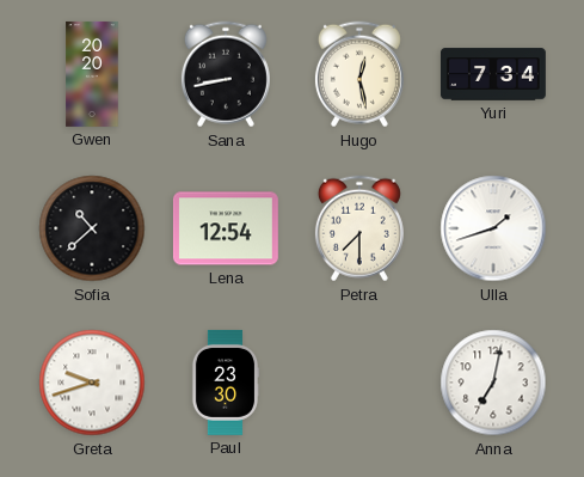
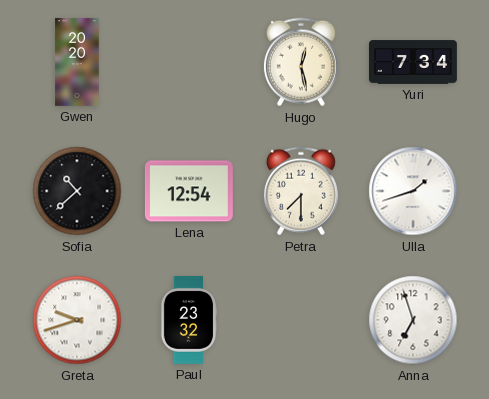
Sana: 8:43 -> none (226, 74)
Paul: 23:30 -> 23:32 (189, 320)
Anna: 7:02 -> 6:57 (413, 320)
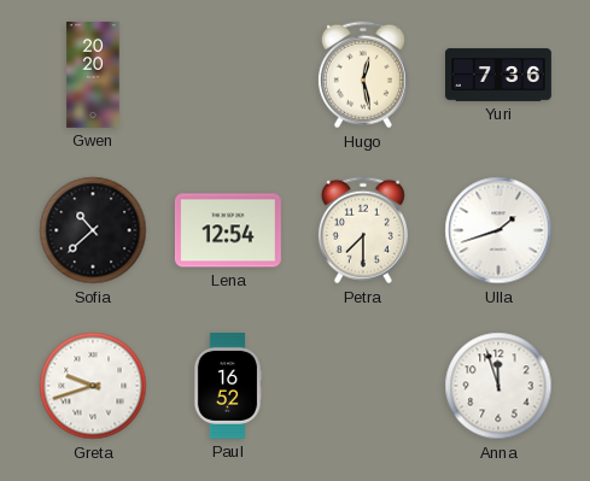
Yuri: 7:34 -> 7:36 (498, 75)
Paul: 23:32 -> 16:52 (228, 386)
Anna: 6:57 -> 11:57 (498, 386)
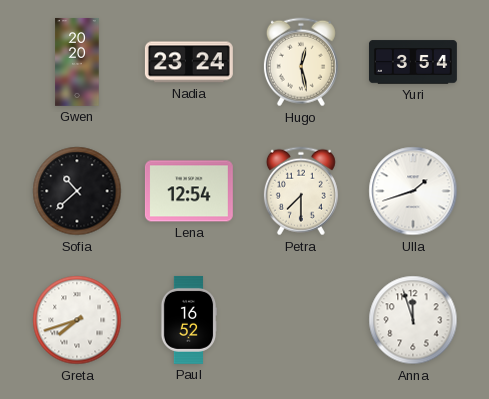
Nadia: none -> 23:24 (189, 62)
Yuri: 7:36 -> 3:54 (413, 62)
Greta: 9:42 -> 7:42 (77, 320)
